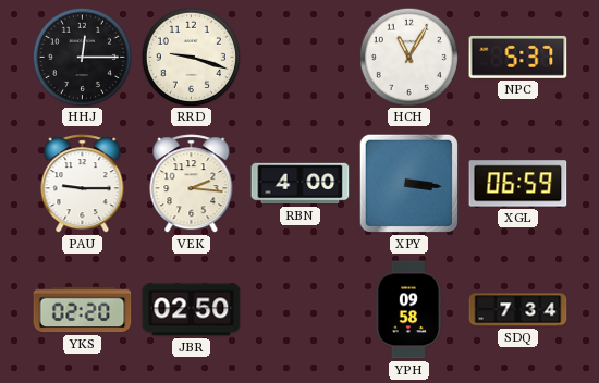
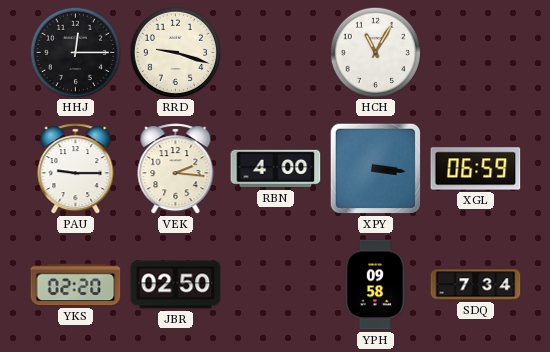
NPC: 5:37 -> none (518, 57)
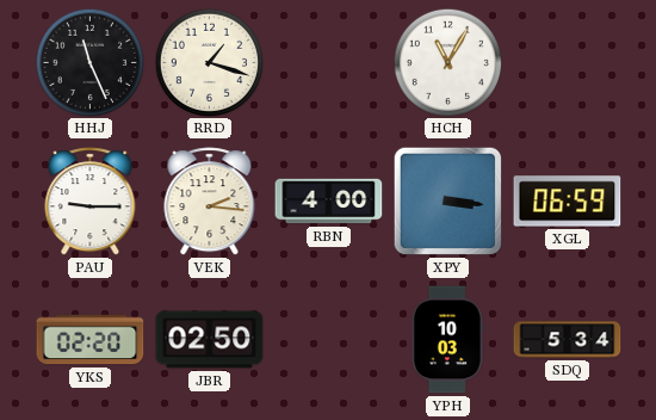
HHJ: 12:15 -> 11:26 (89, 62)
RRD: 9:18 -> 1:18 (209, 62)
YPH: 09:58 -> 10:03 (447, 340)
SDQ: 7:34 -> 5:34 (568, 340)
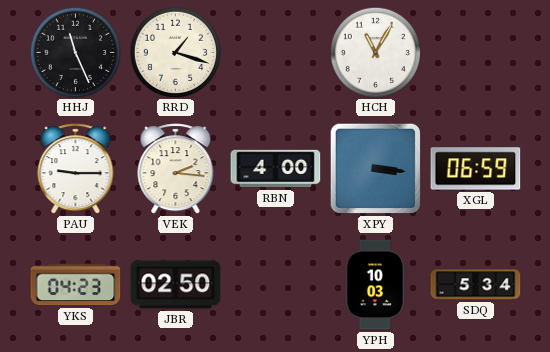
YKS: 02:20 -> 04:23 (76, 285)
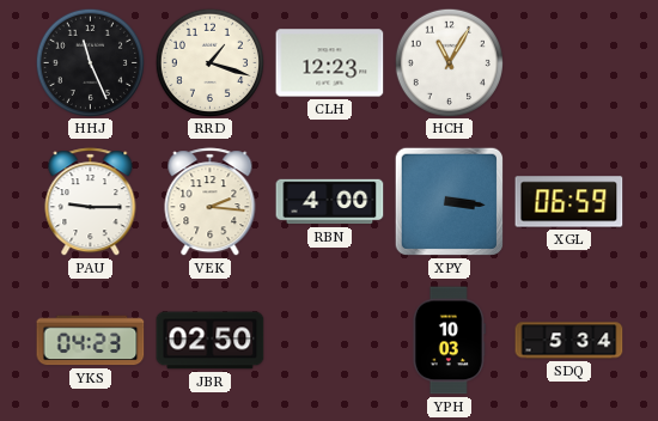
CLH: none -> 12:23 (330, 63)
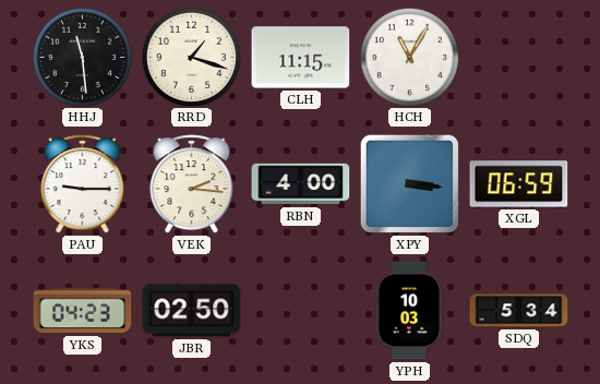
HHJ: 11:26 -> 11:29 (82, 57)
CLH: 12:23 -> 11:15 (301, 58)
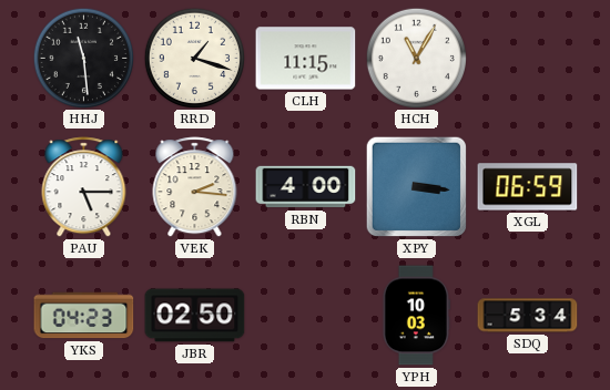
PAU: 9:15 -> 5:15 (84, 187)
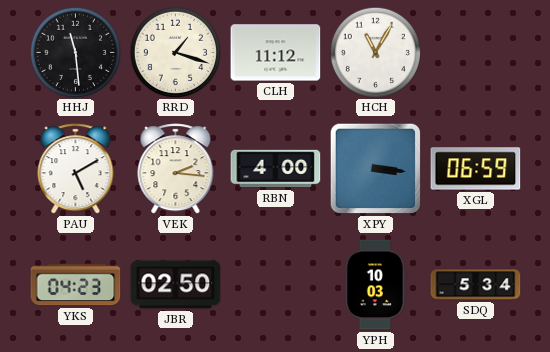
CLH: 11:15 -> 11:12 (276, 53)
PAU: 5:15 -> 5:10 (76, 169)
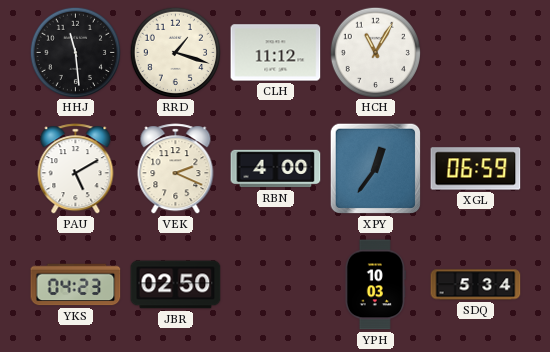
VEK: 2:16 -> 2:19 (176, 169)
XPY: 3:16 -> 12:36 (376, 169)
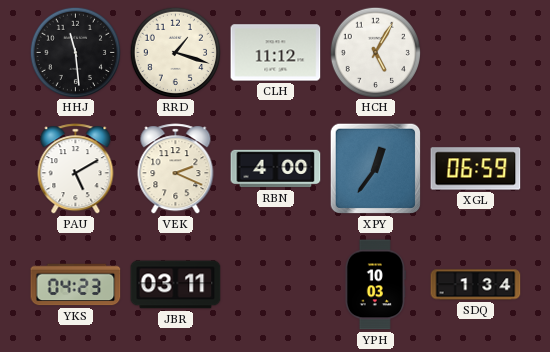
HCH: 11:05 -> 5:05 (375, 52)
JBR: 02:50 -> 03:11 (176, 285)
SDQ: 5:34 -> 1:34 (476, 285)
